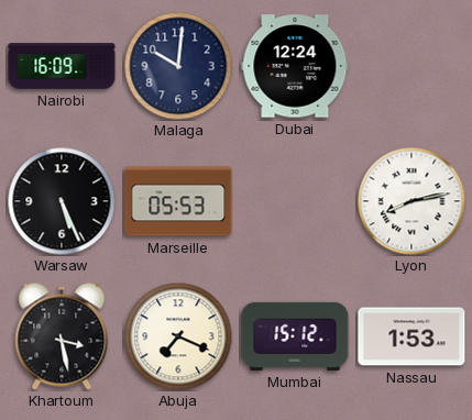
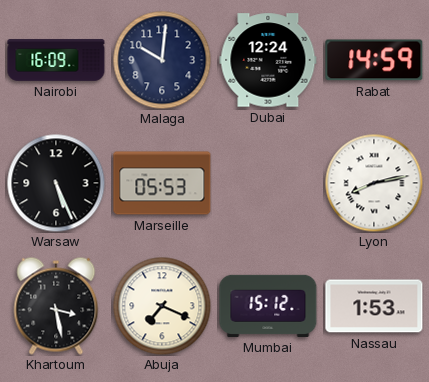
Rabat: none -> 14:59 (374, 60)
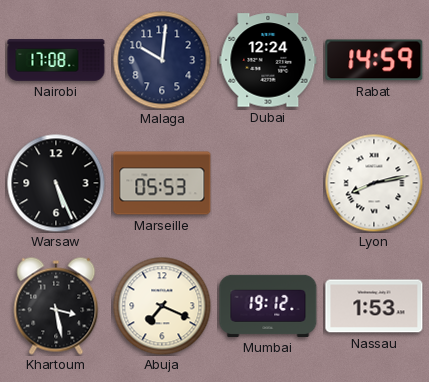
Nairobi: 16:09 -> 17:08 (56, 60)
Mumbai: 15:12 -> 19:12 (268, 306)
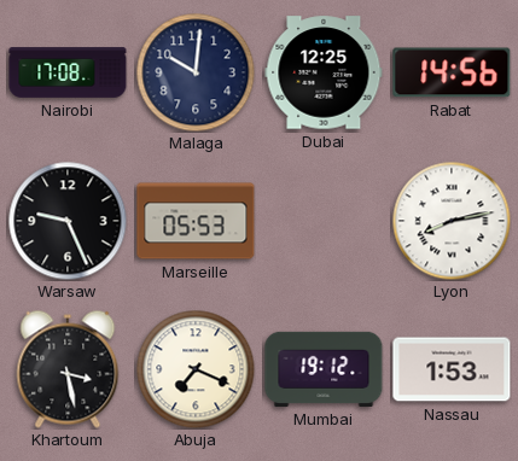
Dubai: 12:24 -> 12:25 (324, 72)
Rabat: 14:59 -> 14:56 (452, 72)
Warsaw: 5:26 -> 9:26 (68, 221)
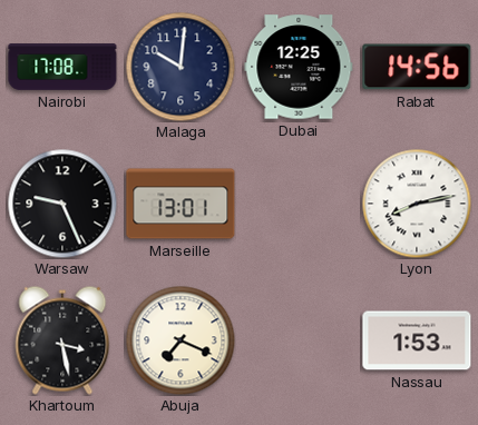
Marseille: 05:53 -> 13:01 (181, 204)
Mumbai: 19:12 -> none (324, 369)
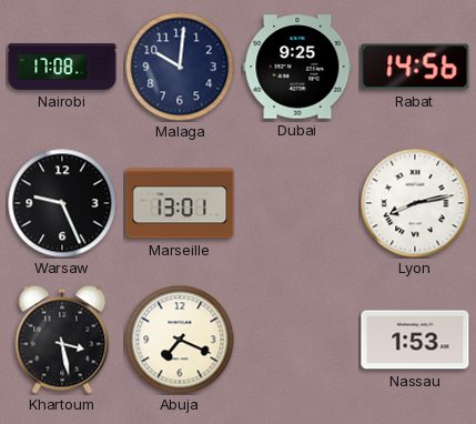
Dubai: 12:25 -> 9:25 (297, 67)
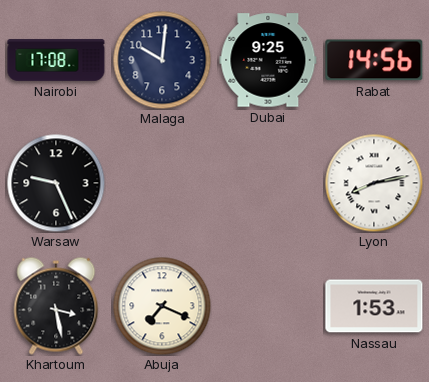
Marseille: 13:01 -> none (180, 203)
